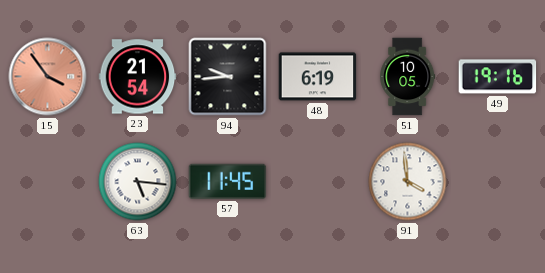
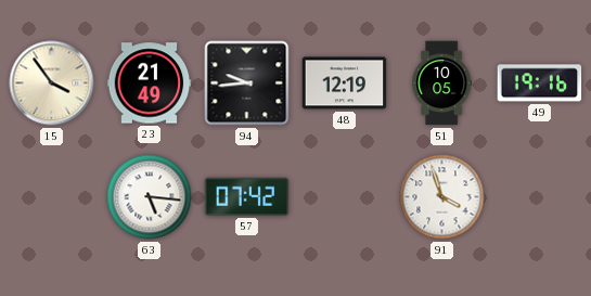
15 dial: salmon -> cream (52, 83)
23: 21:54 -> 21:49 (150, 83)
48: 6:19 -> 12:19 (345, 83)
57: 11:45 -> 07:42 (247, 196)
91: 3:59 -> 3:57 (442, 197)
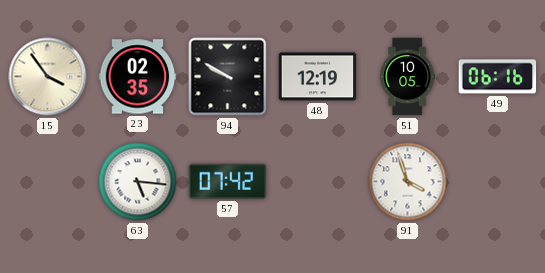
23: 21:49 -> 02:35 (138, 77)
94: 9:44 -> 9:50 (228, 77)
49: 19:16 -> 06:16 (498, 77)
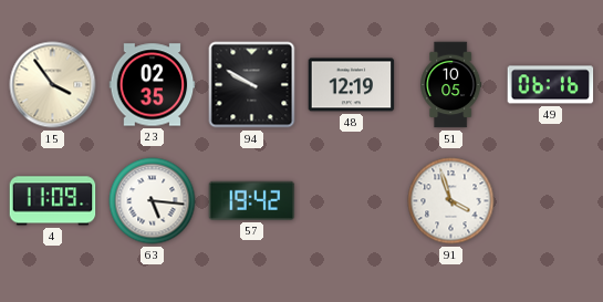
4: none -> 11:09 (53, 201)
57: 07:42 -> 19:42 (252, 200)
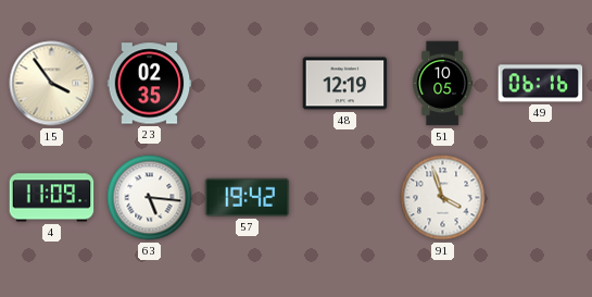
94: 9:50 -> none (252, 85)
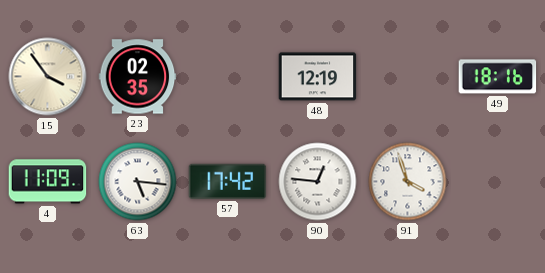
51: 10:05 -> none (443, 84)
49: 06:16 -> 18:16 (498, 77)
57: 19:42 -> 17:42 (228, 181)
90: none -> 12:46 (318, 182)
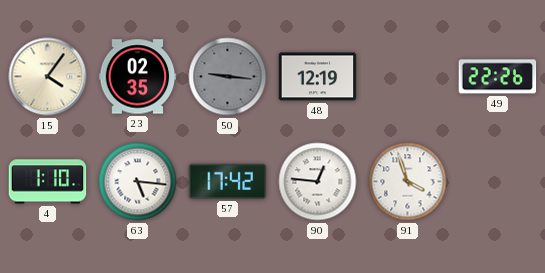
15: 3:54 -> 4:06 (48, 77)
50: none -> 9:16 (228, 77)
49: 18:16 -> 22:26 (498, 77)
4: 11:09 -> 1:10 (48, 182)
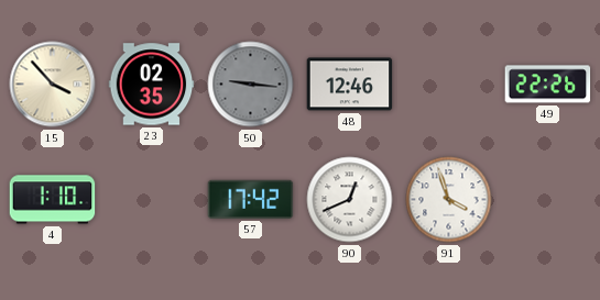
15: 4:06 -> 3:53 (53, 85)
48: 12:19 -> 12:46 (350, 85)
63: 5:16 -> none (138, 182)
90: 12:46 -> 12:41 (350, 200)
